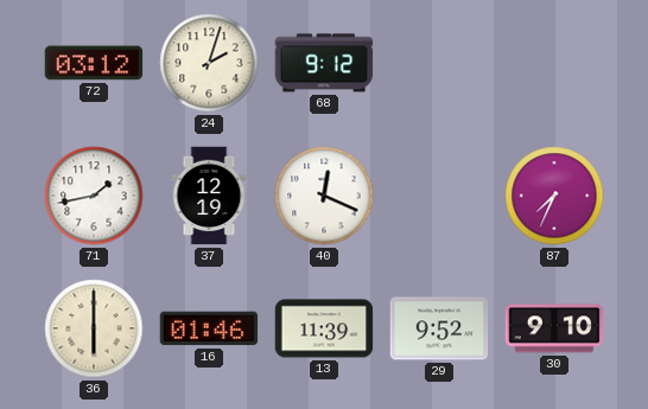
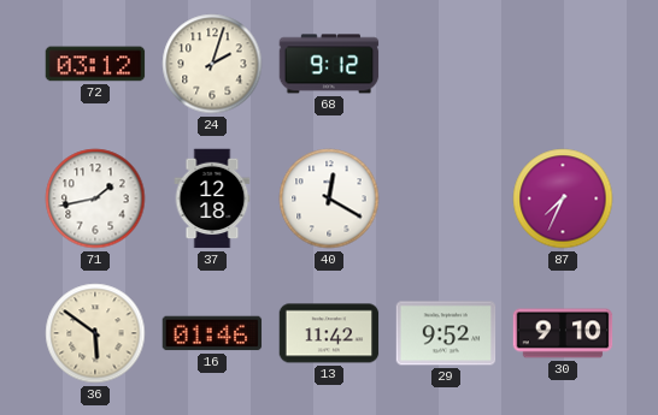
37: 12:19 -> 12:18 (212, 198)
40: 12:19 -> 12:20 (329, 198)
36: 6:00 -> 5:51 (95, 333)
13: 11:39 -> 11:42 (329, 333)
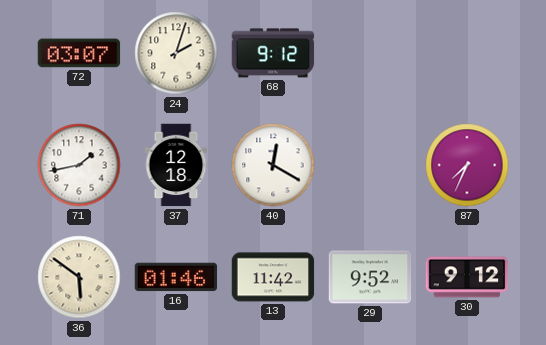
72: 03:12 -> 03:07 (79, 53)
30: 9:10 -> 9:12 (467, 277)
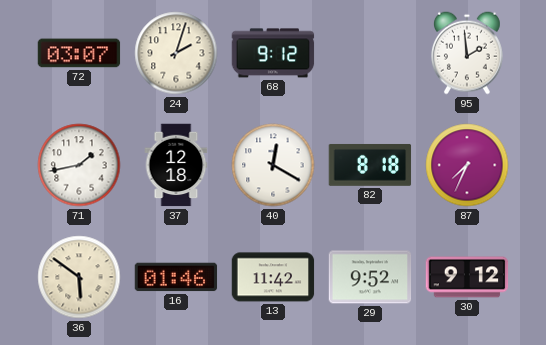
95: none -> 1:59 (467, 53)
82: none -> 8:18 (370, 165)
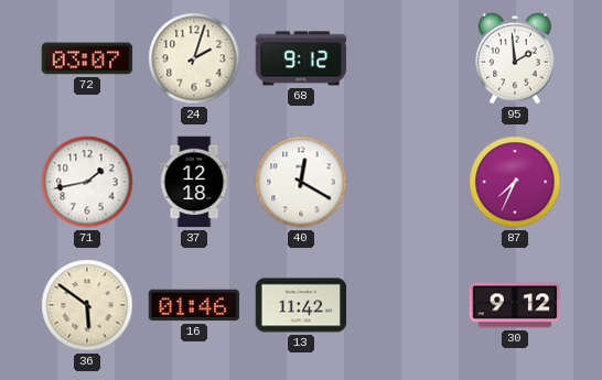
82: 8:18 -> none (370, 165)
29: 9:52 -> none (370, 277)
